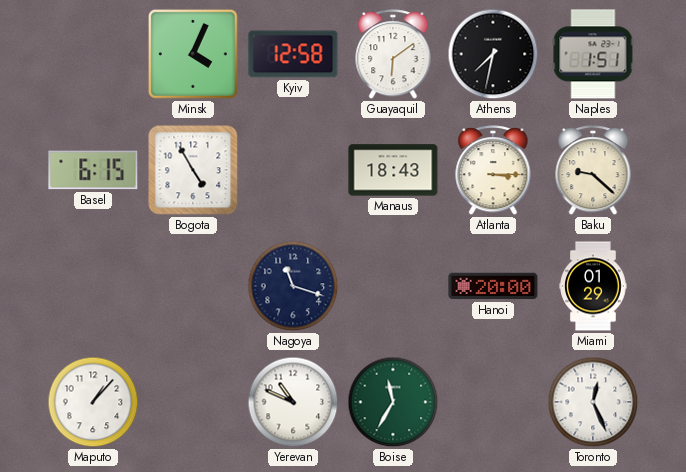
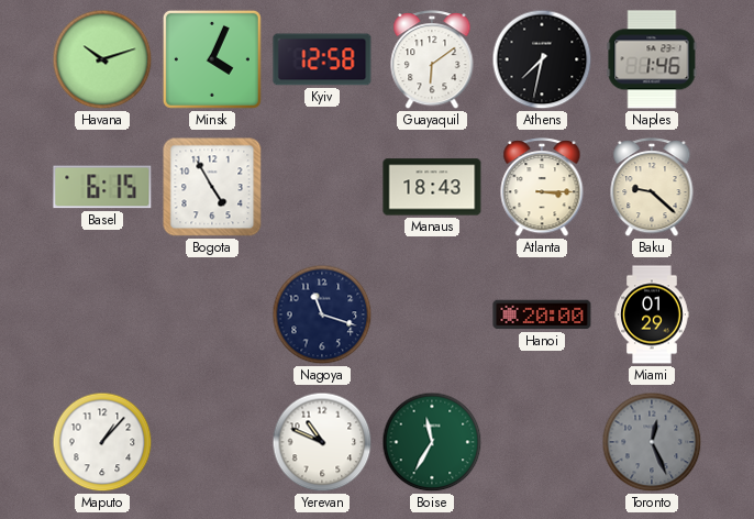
Havana: none -> 10:12 (102, 59)
Naples: 1:51 -> 1:46 (652, 59)
Toronto dial: white -> grey (652, 442)
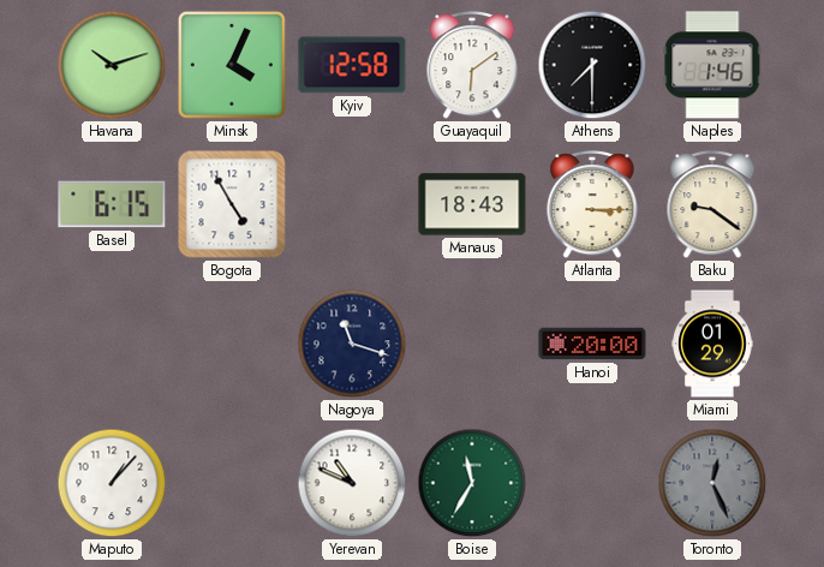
Athens: 7:32 -> 7:30 (592, 65)
Baku: 9:22 -> 9:21 (712, 205)
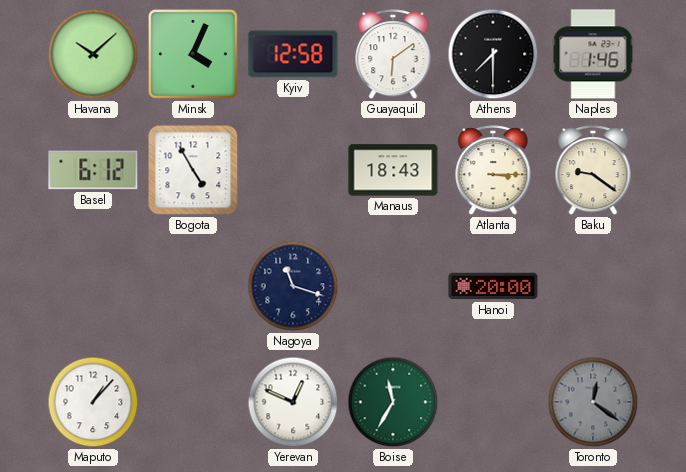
Havana: 10:12 -> 10:08 (93, 54)
Basel: 6:15 -> 6:12 (93, 170)
Miami: 01:29 -> none (712, 344)
Yerevan: 10:49 -> 12:49 (293, 402)
Toronto: 12:26 -> 12:21 (593, 402)
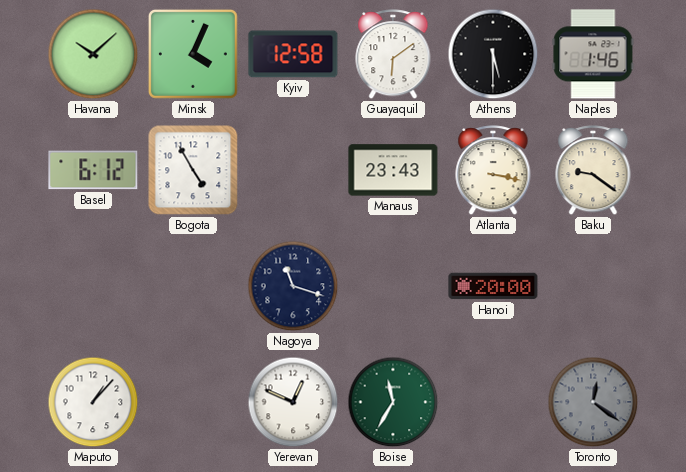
Athens: 7:30 -> 5:30 (493, 54)
Manaus: 18:43 -> 23:43 (393, 170)
Atlanta: 3:15 -> 3:17 (493, 171)
